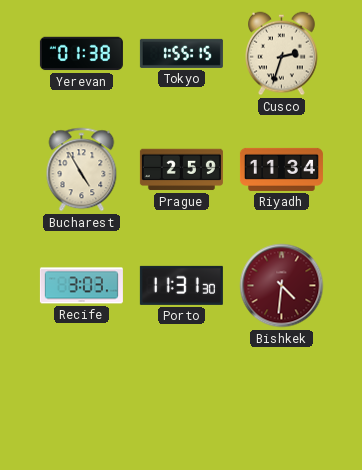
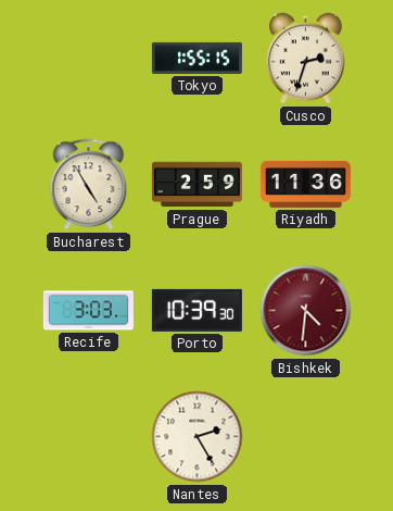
Yerevan: 01:38 -> none (81, 54)
Riyadh: 11:34 -> 11:36 (305, 184)
Porto: 11:31 -> 10:39 (196, 310)
Nantes: none -> 2:25 (198, 437)
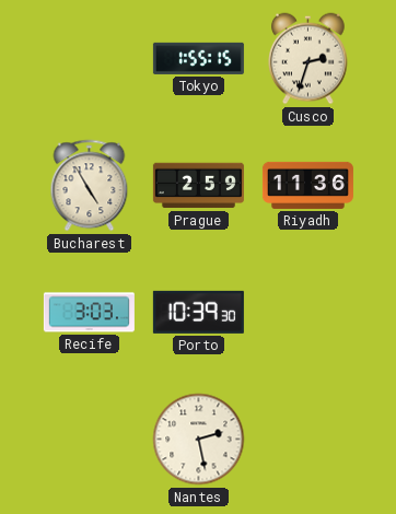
Bishkek: 4:31 -> none (306, 311)
Nantes: 2:25 -> 2:28 (199, 440)
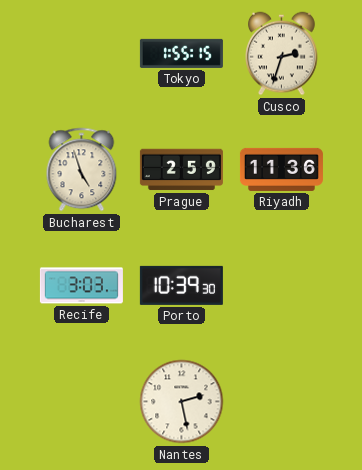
Bucharest: 4:55 -> 4:57 (82, 170)
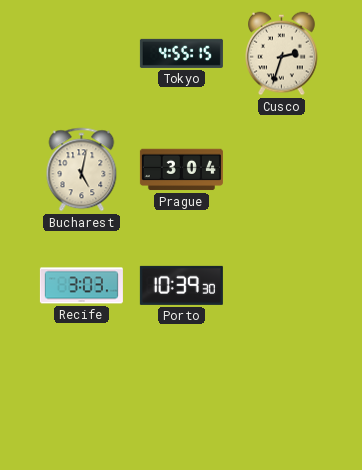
Tokyo: 1:55 -> 4:55 (181, 53)
Bucharest: 4:57 -> 5:02 (82, 170)
Prague: 2:59 -> 3:04 (181, 170)
Riyadh: 11:36 -> none (281, 169)
Nantes: 2:28 -> none (182, 402)
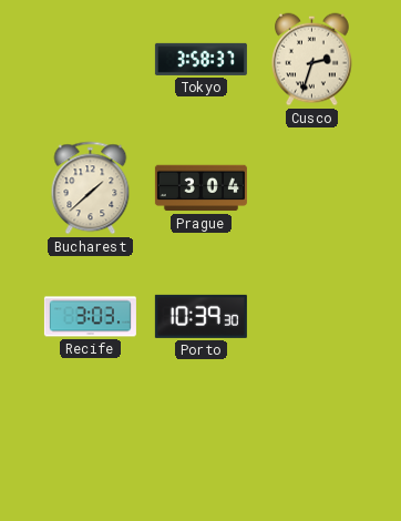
Tokyo: 4:55 -> 3:58 (200, 59)
Bucharest: 5:02 -> 1:38 (91, 188)
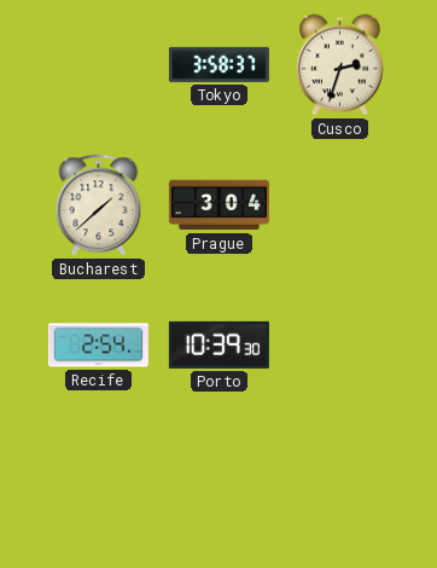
Recife: 3:03 -> 2:54 (98, 346)
